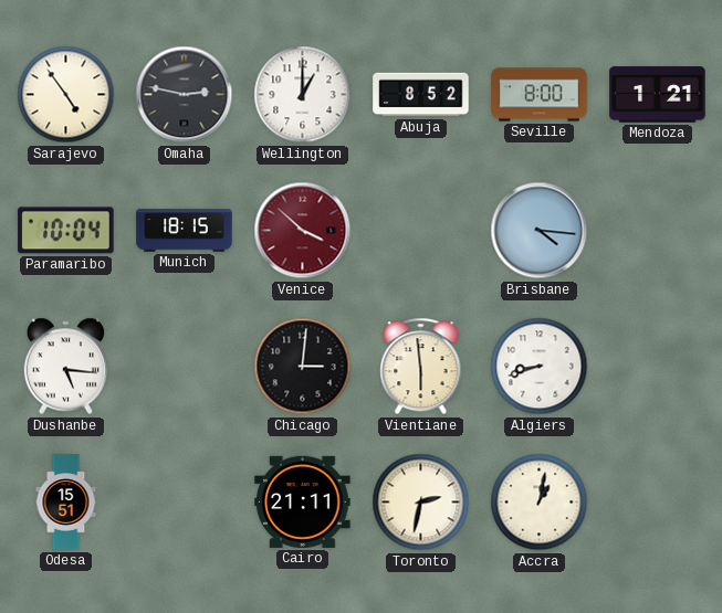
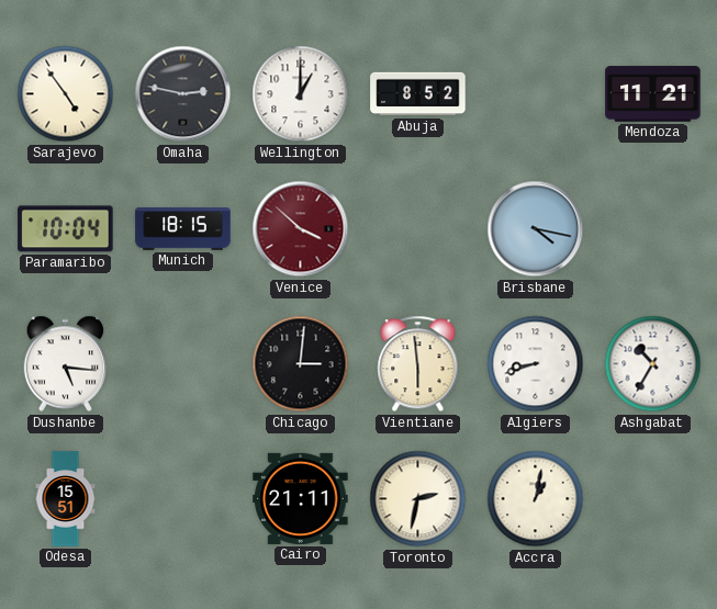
Seville: 8:00 -> none (540, 95)
Mendoza: 1:21 -> 11:21 (653, 94)
Brisbane: 4:16 -> 4:17 (536, 229)
Ashgabat: none -> 10:35 (653, 364)
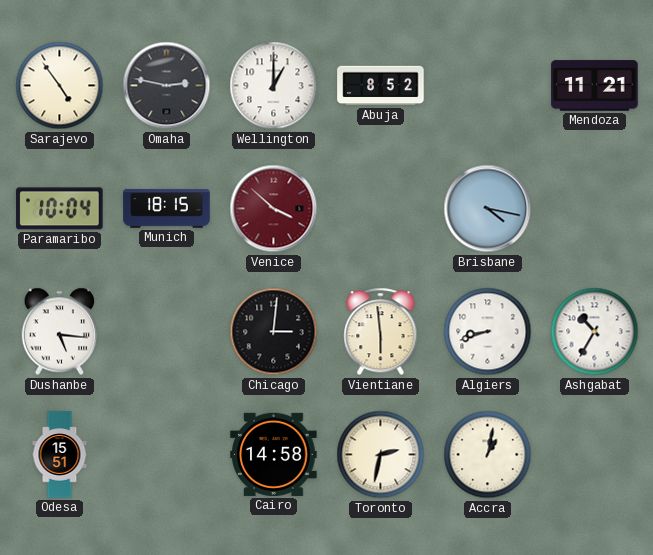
Cairo: 21:11 -> 14:58 (274, 454)
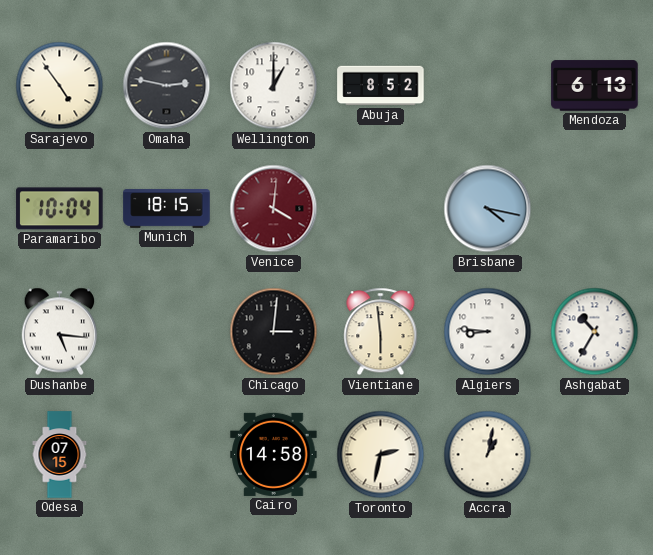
Mendoza: 11:21 -> 6:13 (595, 86)
Venice: 3:52 -> 4:01 (274, 209)
Algiers: 8:42 -> 8:46 (488, 332)
Odesa: 15:51 -> 07:15 (60, 455)
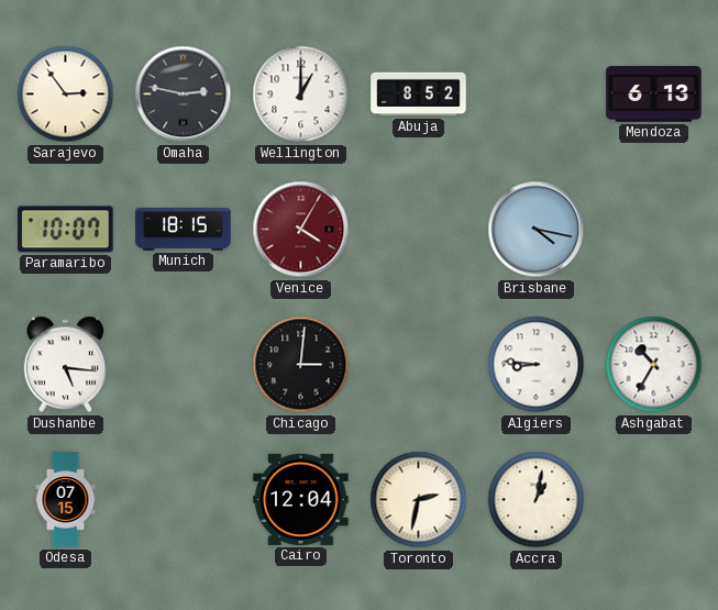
Sarajevo: 4:54 -> 2:54 (66, 95)
Paramaribo: 10:04 -> 10:07 (66, 230)
Venice: 4:01 -> 4:05 (301, 230)
Vientiane: 5:59 -> none (381, 332)
Cairo: 14:58 -> 12:04 (301, 499)
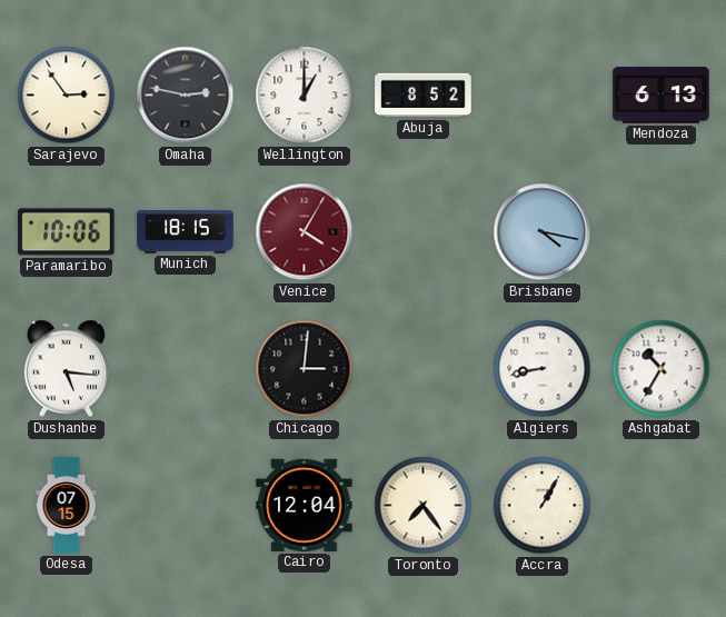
Paramaribo: 10:07 -> 10:06 (67, 232)
Algiers: 8:46 -> 8:43 (543, 369)
Toronto: 2:32 -> 7:24 (424, 506)
Accra: 1:02 -> 1:05 (543, 506)
